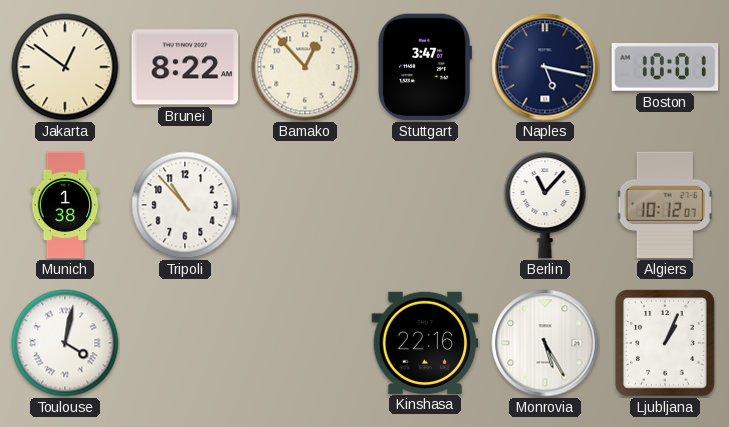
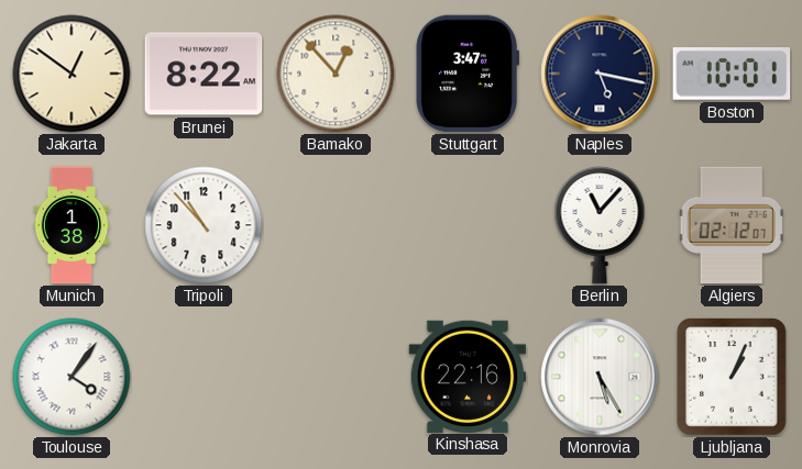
Algiers: 10:12 -> 02:12 (732, 225)
Toulouse: 4:02 -> 4:06 (72, 377)
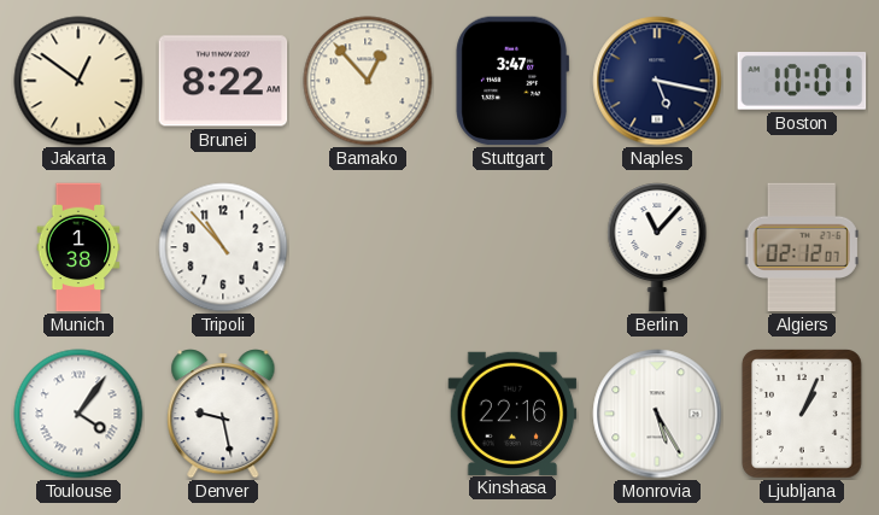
Denver: none -> 9:28 (223, 414)
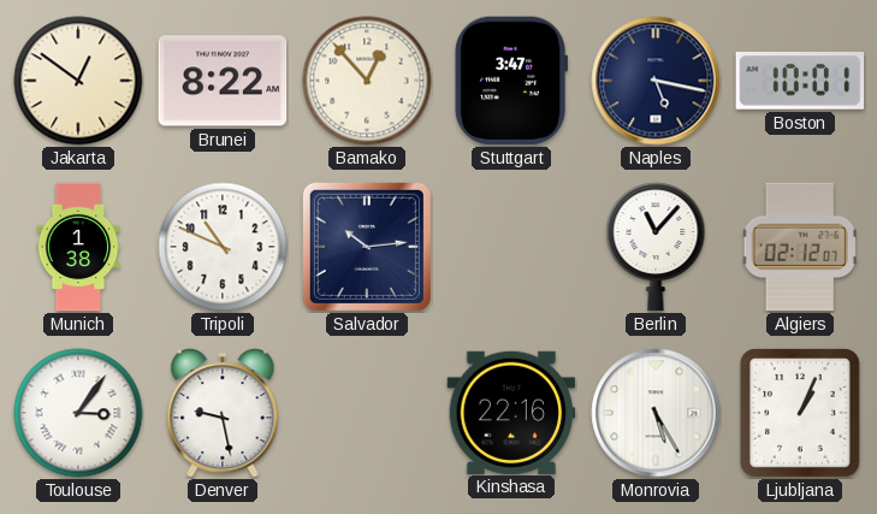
Tripoli: 10:53 -> 10:49 (223, 247)
Salvador: none -> 10:14 (367, 247)
Toulouse: 4:06 -> 3:06 (78, 413)
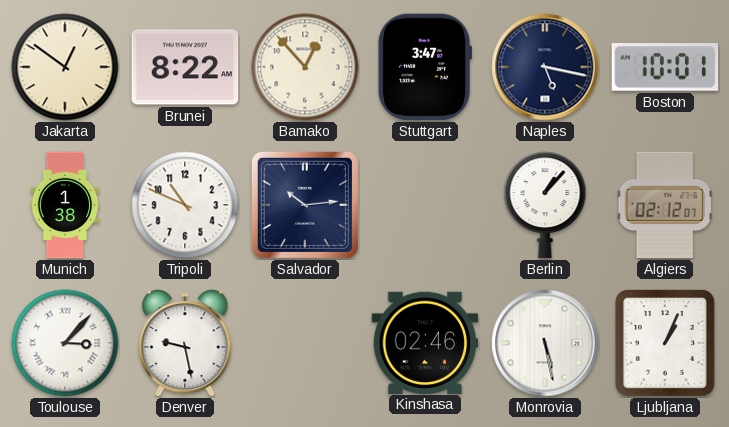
Berlin: 11:07 -> 1:07 (545, 205)
Toulouse: 3:06 -> 3:07 (65, 343)
Kinshasa: 22:16 -> 02:46 (425, 342)
Monrovia: 5:25 -> 5:28 (545, 343)
